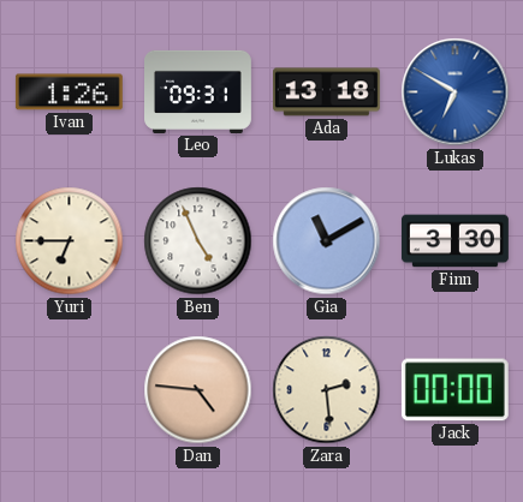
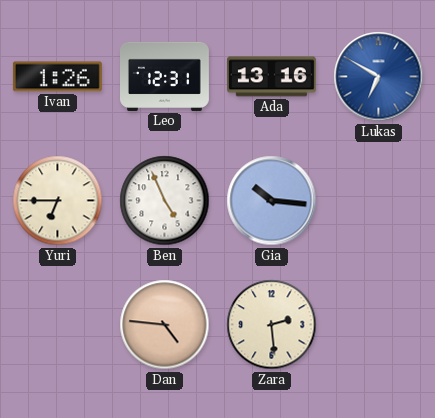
Leo: 09:31 -> 12:31 (165, 76)
Ada: 13:18 -> 13:16 (271, 77)
Gia: 11:10 -> 10:16 (272, 201)
Finn: 3:30 -> none (456, 241)
Jack: 00:00 -> none (454, 390)
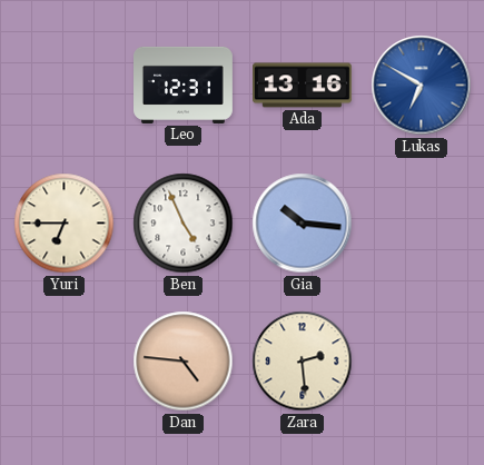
Ivan: 1:26 -> none (57, 77)
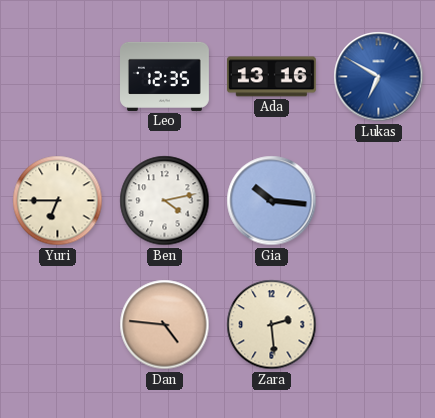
Leo: 12:31 -> 12:35 (165, 76)
Ben: 4:56 -> 4:13 (165, 201)
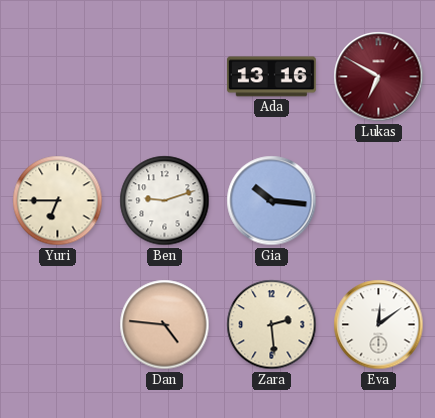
Leo: 12:35 -> none (165, 76)
Lukas dial: blue -> burgundy (379, 77)
Ben: 4:13 -> 9:12 (165, 201)
Eva: none -> 12:09 (379, 325)
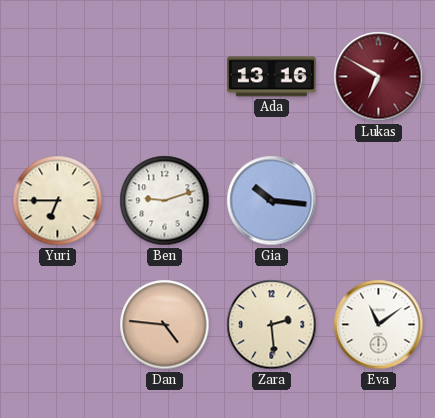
Eva: 12:09 -> 11:09 (379, 325)
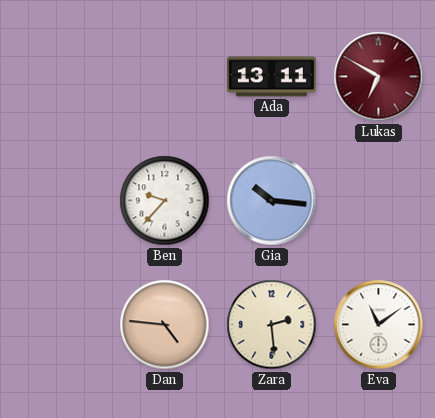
Ada: 13:16 -> 13:11 (271, 77)
Yuri: 6:45 -> none (58, 201)
Ben: 9:12 -> 9:37 (165, 201)
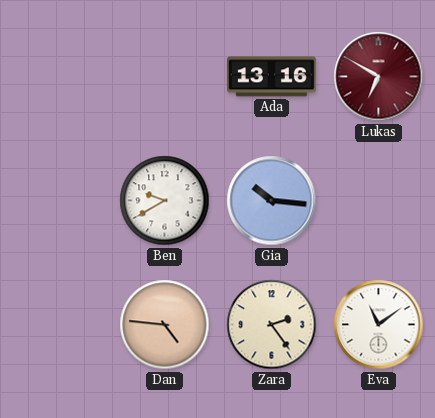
Ada: 13:11 -> 13:16 (271, 77)
Ben: 9:37 -> 9:40 (165, 201)
Zara: 2:29 -> 2:24 (272, 325)
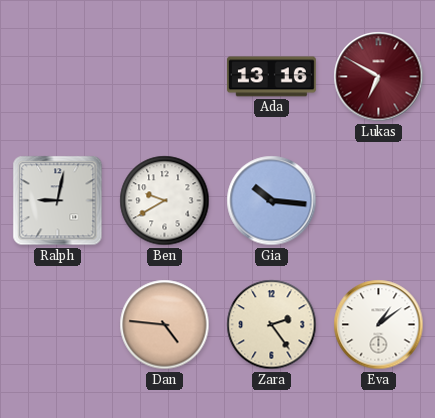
Ralph: none -> 9:02 (58, 201)
Eva: 11:09 -> 1:09 (379, 325)
